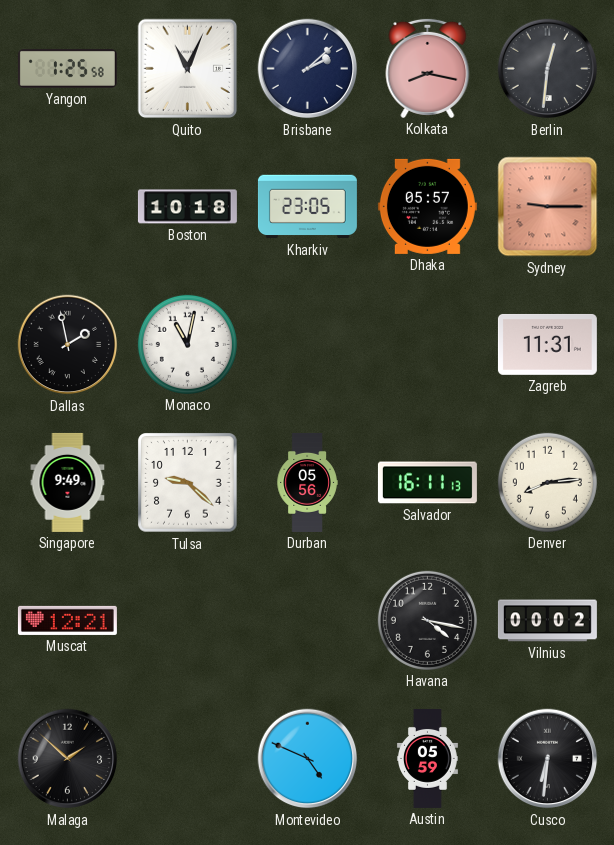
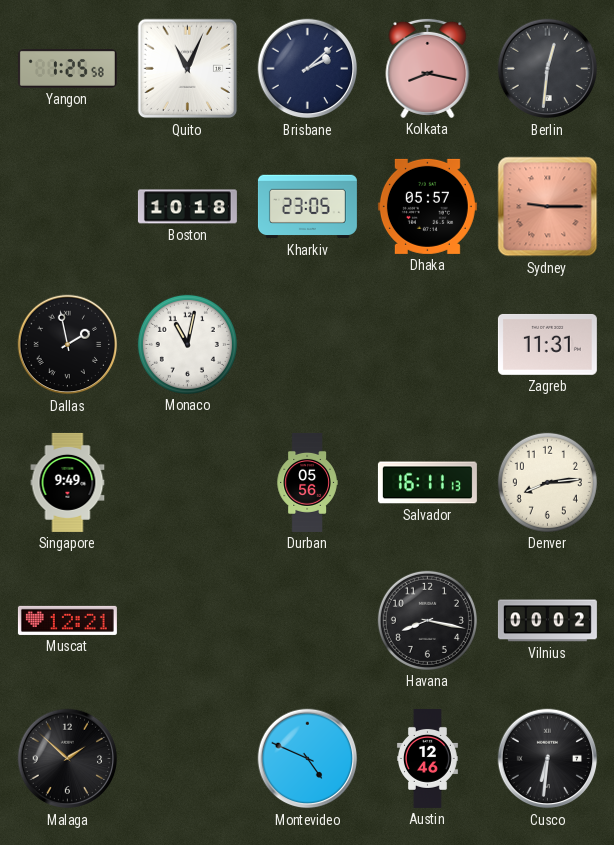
Tulsa: 9:22 -> none (188, 483)
Havana: 4:17 -> 8:17 (427, 620)
Austin: 05:59 -> 12:46 (427, 758)
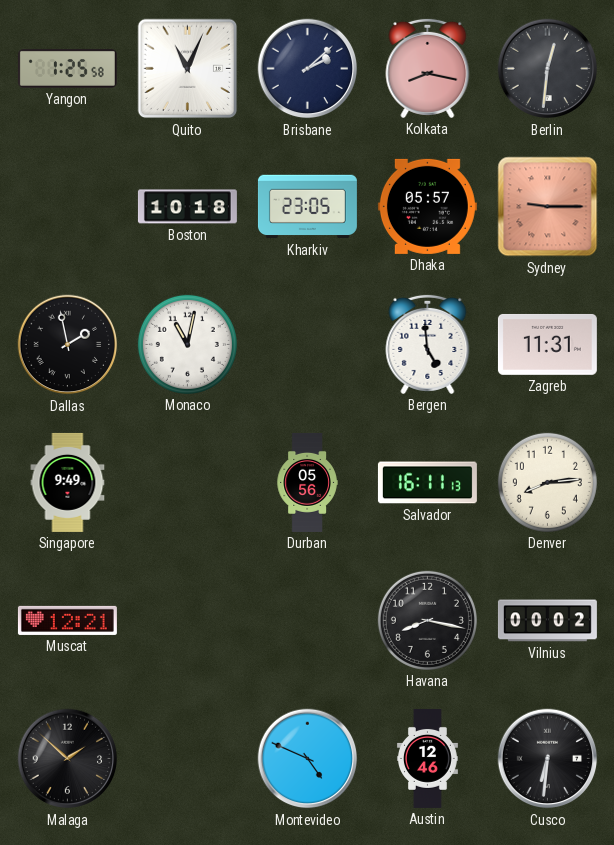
Bergen: none -> 4:59 (428, 344)
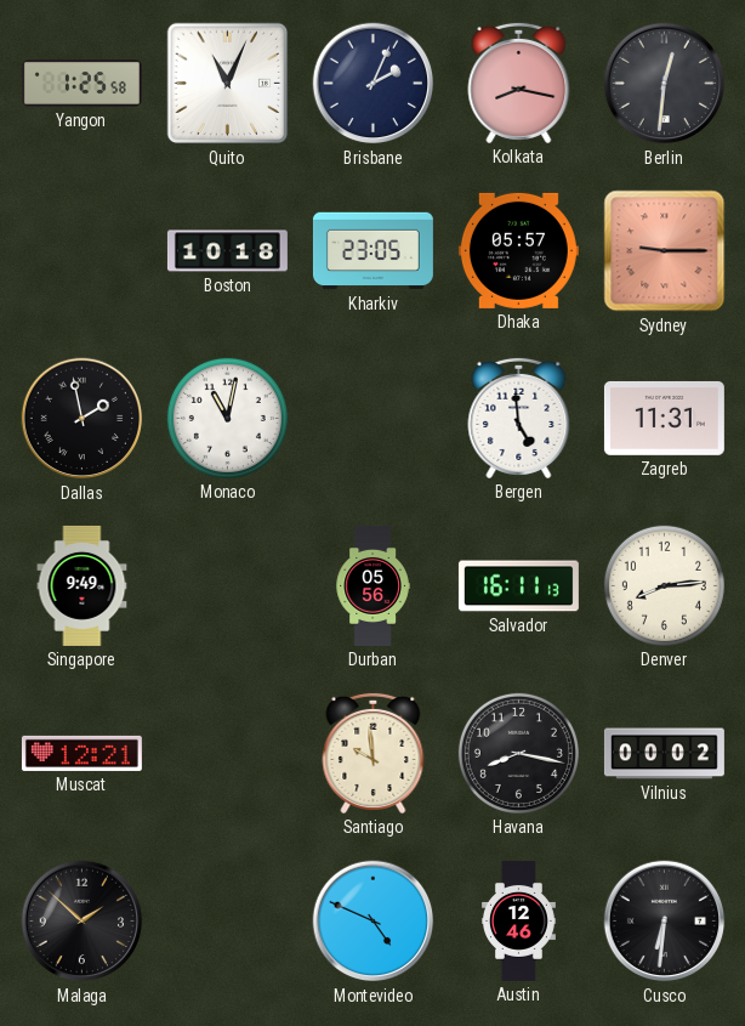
Brisbane: 2:08 -> 2:04 (374, 84)
Santiago: none -> 9:59 (374, 753)
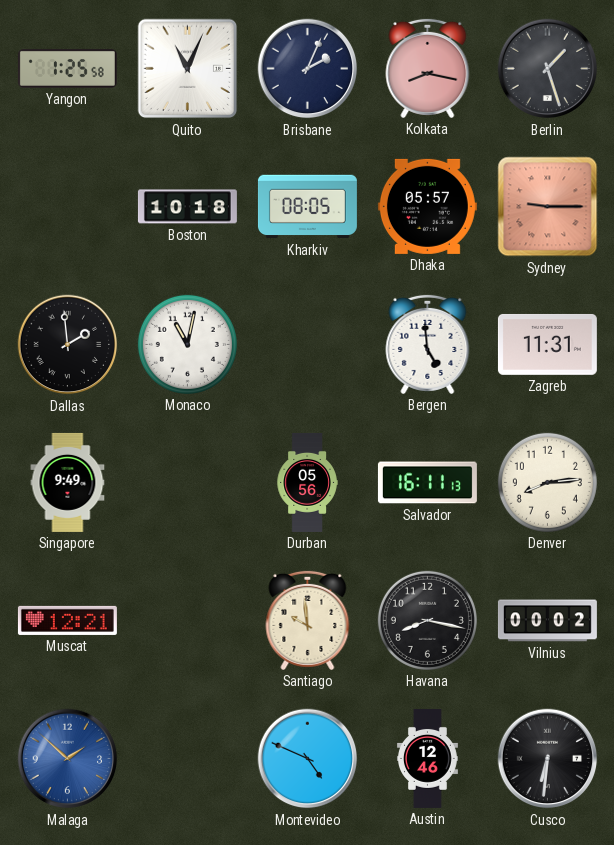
Berlin: 12:31 -> 1:27 (548, 69)
Kharkiv: 23:05 -> 08:05 (307, 207)
Dallas: 1:58 -> 1:59 (68, 345)
Malaga dial: black -> blue (68, 759)
